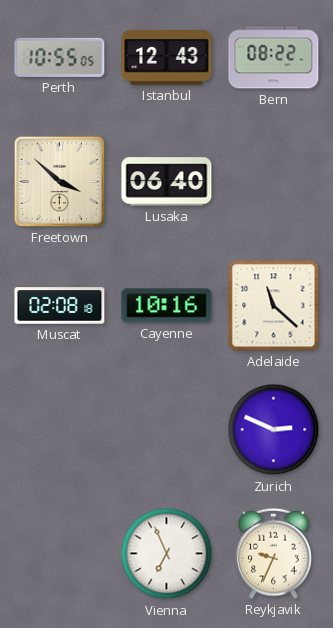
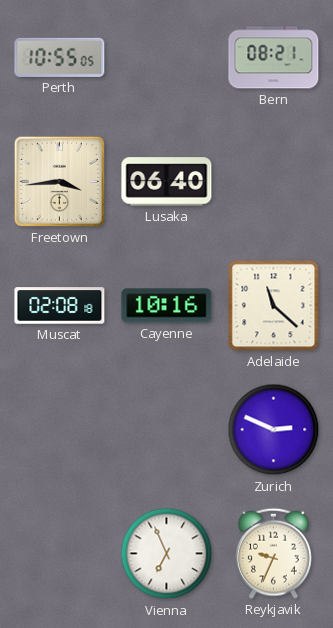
Istanbul: 12:43 -> none (167, 58)
Bern: 08:22 -> 08:21 (274, 58)
Freetown: 3:52 -> 3:44 (59, 181)
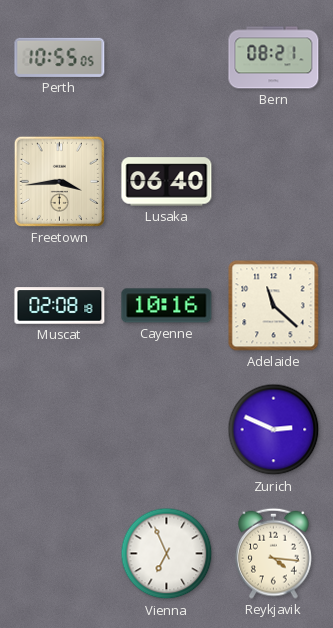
Reykjavik: 9:34 -> 4:16 (274, 553)
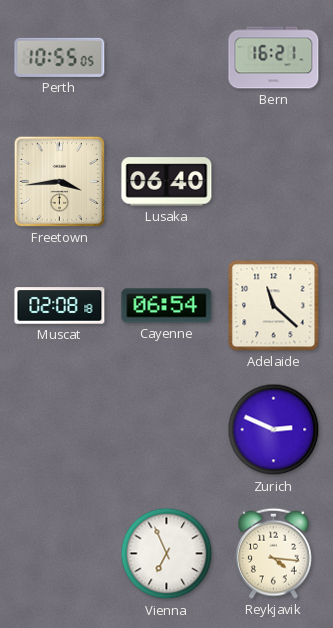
Bern: 08:21 -> 16:21 (274, 58)
Cayenne: 10:16 -> 06:54 (167, 306)
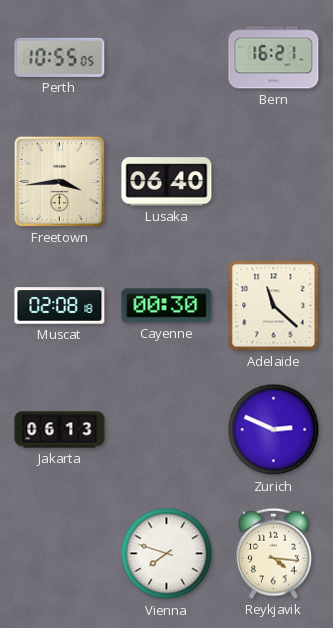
Cayenne: 06:54 -> 00:30 (167, 306)
Jakarta: none -> 06:13 (60, 430)
Vienna: 6:56 -> 7:48 (167, 554)
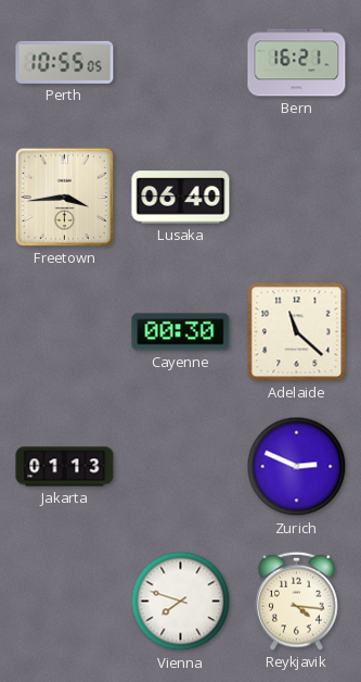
Muscat: 02:08 -> none (60, 306)
Jakarta: 06:13 -> 01:13 (65, 467)
